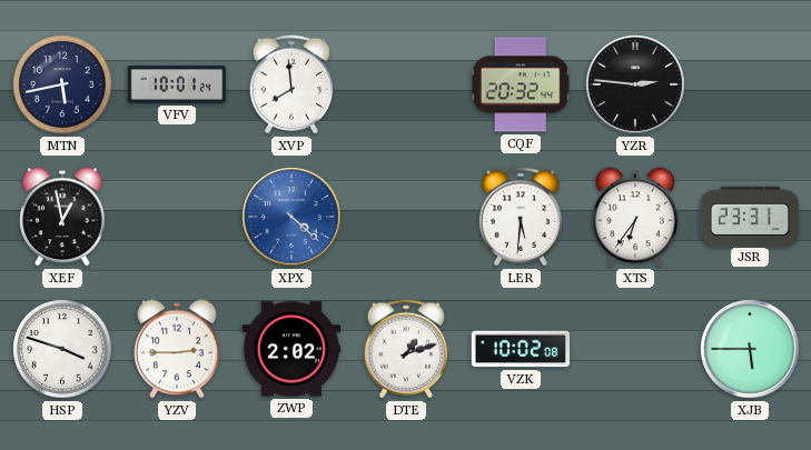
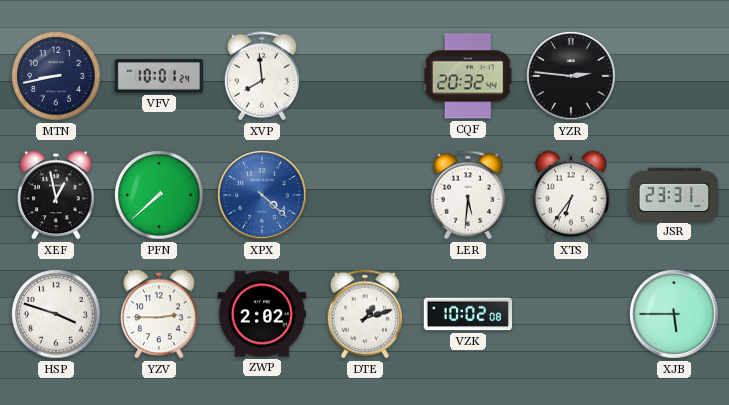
MTN: 5:43 -> 8:43 (56, 76)
PFN: none -> 7:38 (159, 195)
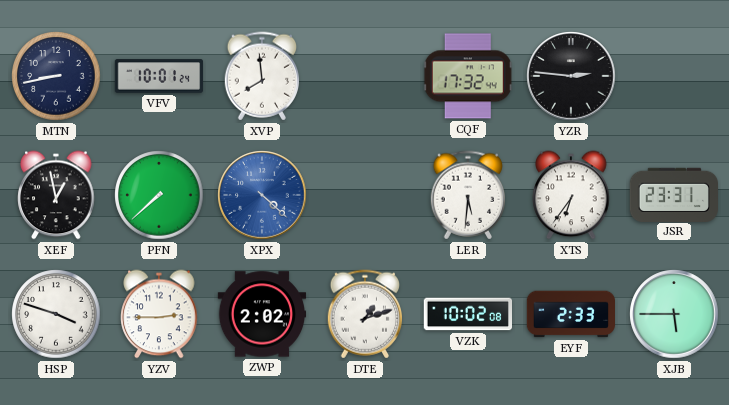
CQF: 20:32 -> 17:32 (468, 76)
EYF: none -> 2:33 (571, 314)
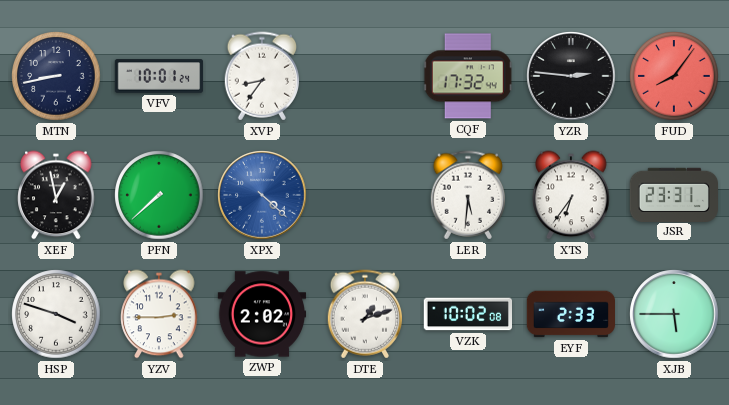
XVP: 7:59 -> 8:36 (261, 76)
FUD: none -> 8:06 (674, 76)
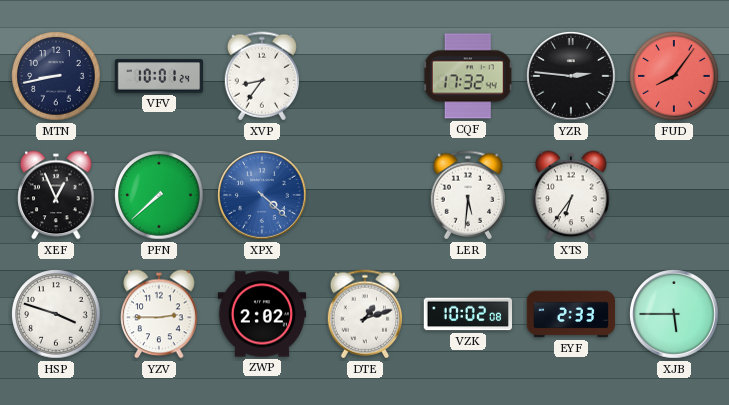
XEF: 12:58 -> 12:56 (56, 195)
JSR: 23:31 -> none (673, 194)
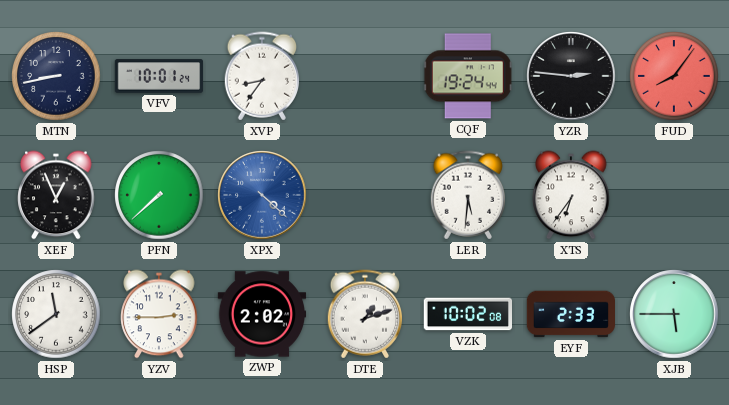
CQF: 17:32 -> 19:24 (468, 76)
HSP: 3:48 -> 11:39 (56, 314)
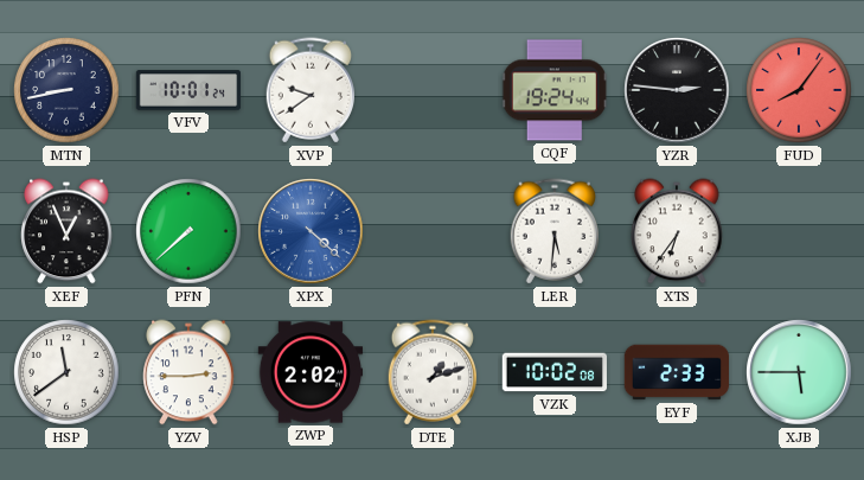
XVP: 8:36 -> 9:39 (309, 90)
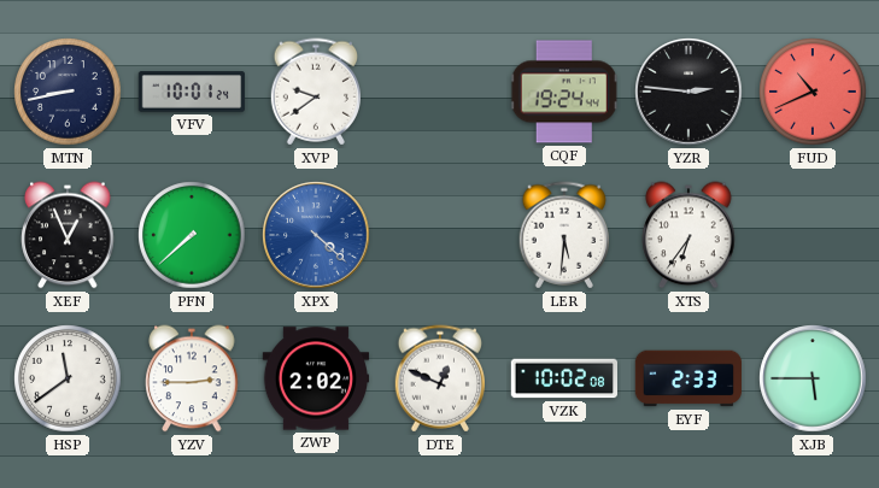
FUD: 8:06 -> 10:41 (813, 92)
DTE: 1:12 -> 12:49 (439, 378)
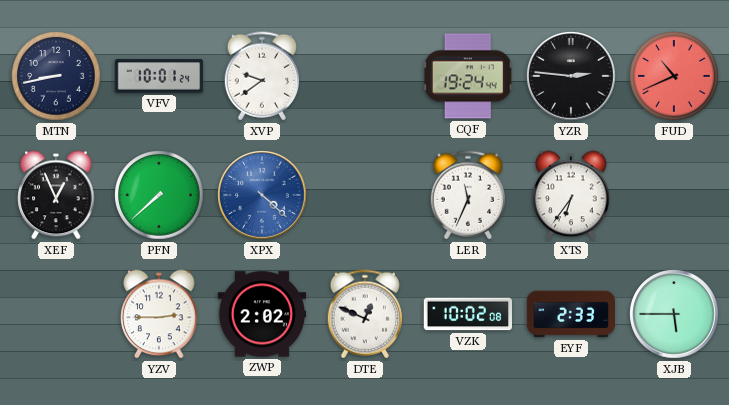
LER: 5:31 -> 11:34 (467, 195)
HSP: 11:39 -> none (68, 378)
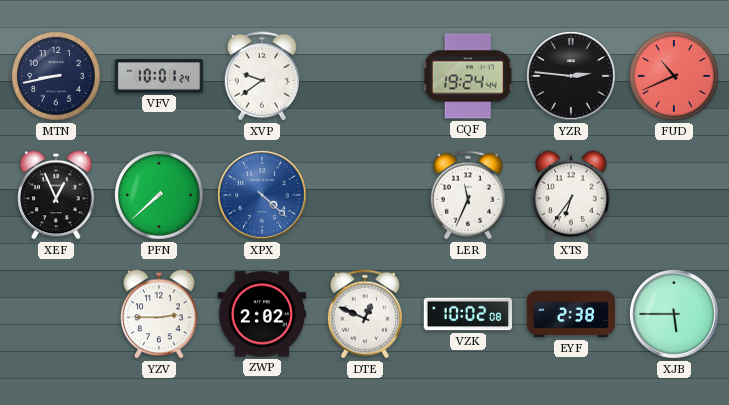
EYF: 2:33 -> 2:38 (571, 314)
